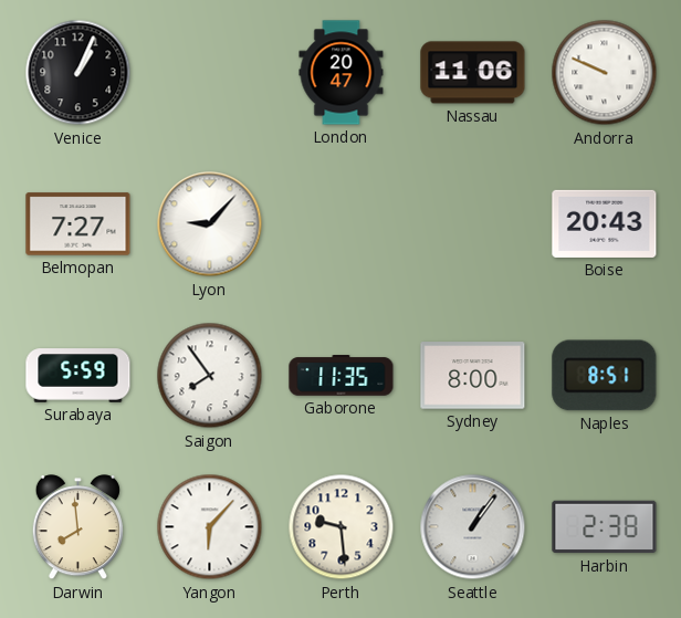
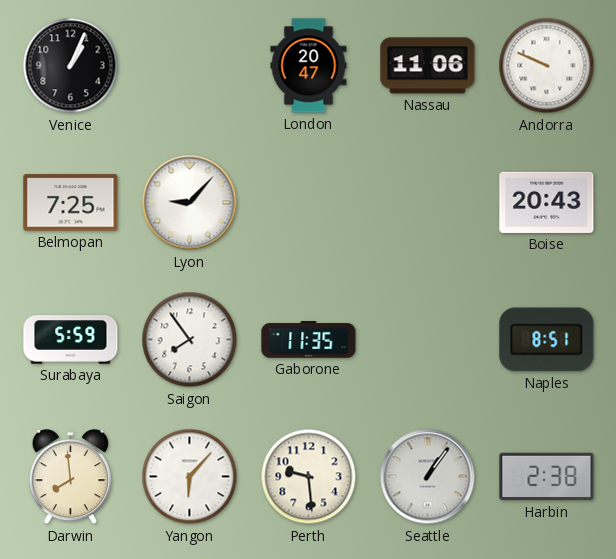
Belmopan: 7:27 -> 7:25 (71, 203)
Sydney: 8:00 -> none (473, 376)
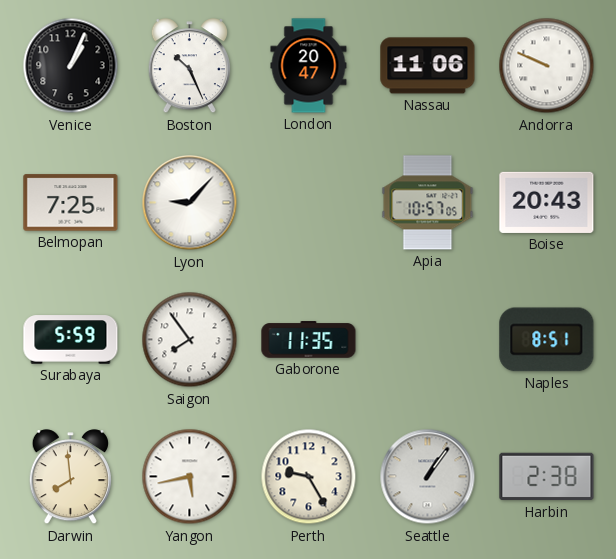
Boston: none -> 10:26 (189, 66)
Apia: none -> 10:57 (428, 203)
Yangon: 6:07 -> 5:43 (190, 477)
Perth: 9:29 -> 9:25 (309, 477)
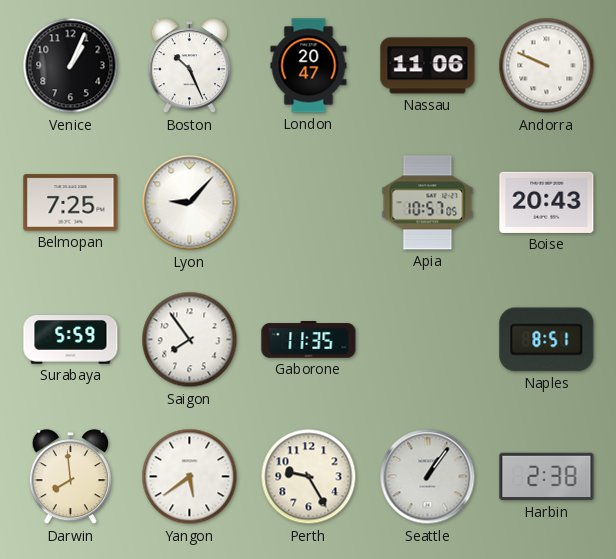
Yangon: 5:43 -> 5:39 (190, 477)
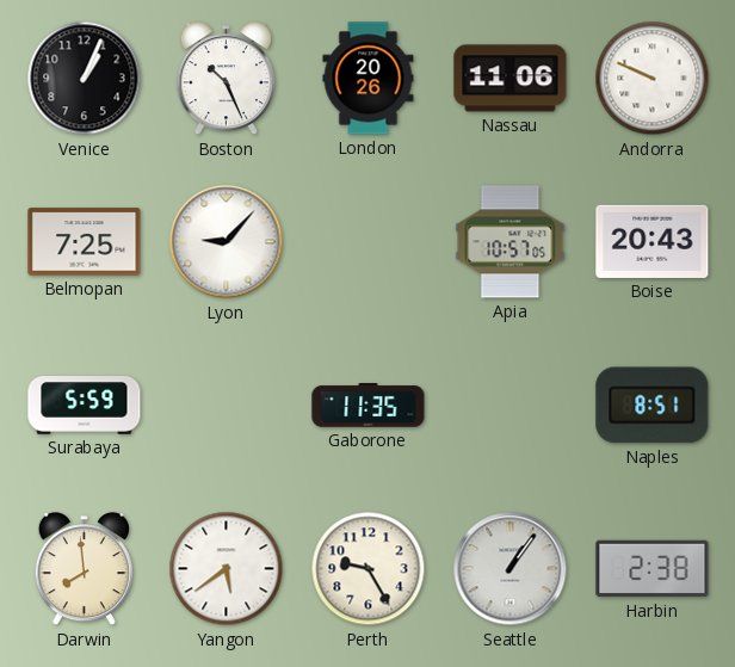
London: 20:47 -> 20:26 (369, 79)
Saigon: 7:54 -> none (190, 340)
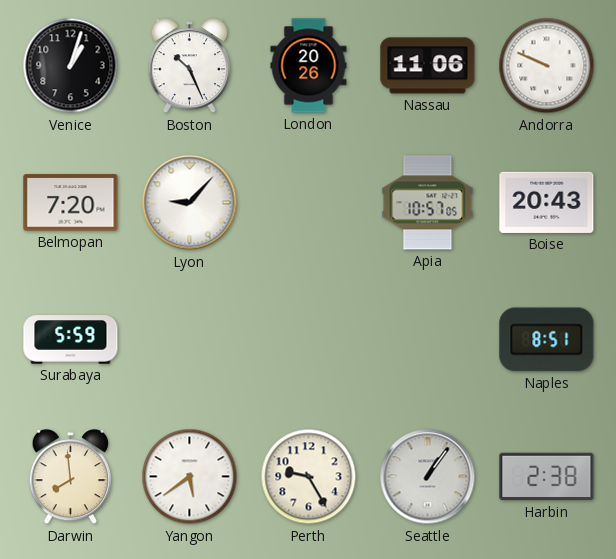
Venice: 1:04 -> 1:03 (71, 66)
Belmopan: 7:25 -> 7:20 (71, 203)
Gaborone: 11:35 -> none (369, 406)
